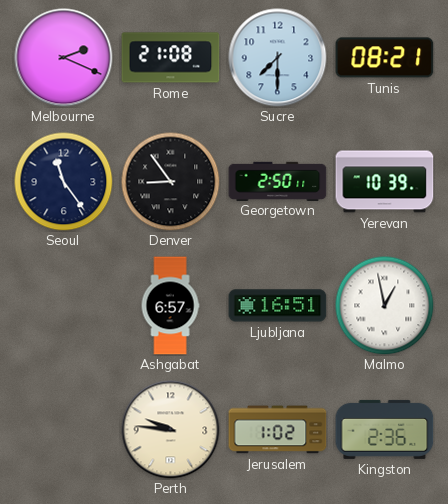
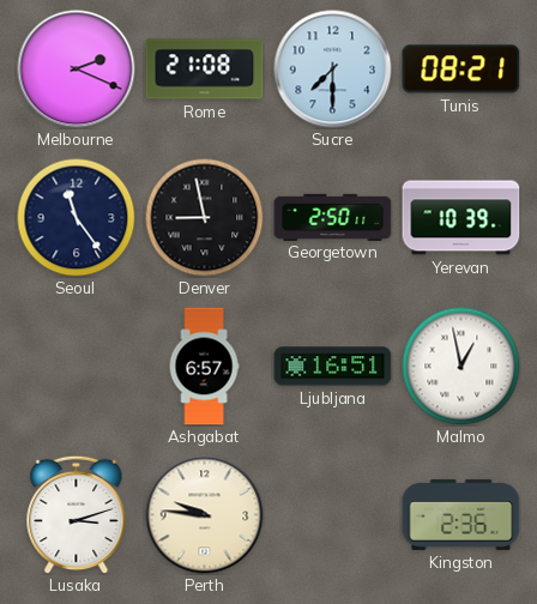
Denver: 8:54 -> 8:58 (205, 218)
Lusaka: none -> 3:12 (77, 514)
Jerusalem: 1:02 -> none (278, 430)
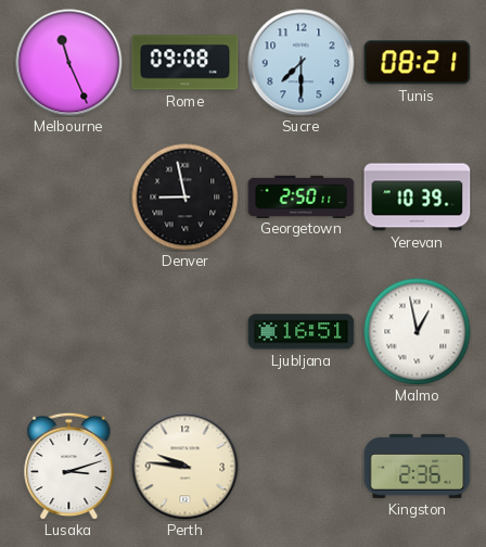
Melbourne: 2:19 -> 11:26 (69, 63)
Rome: 21:08 -> 09:08 (186, 63)
Seoul: 11:24 -> none (77, 218)
Ashgabat: 6:57 -> none (204, 367)
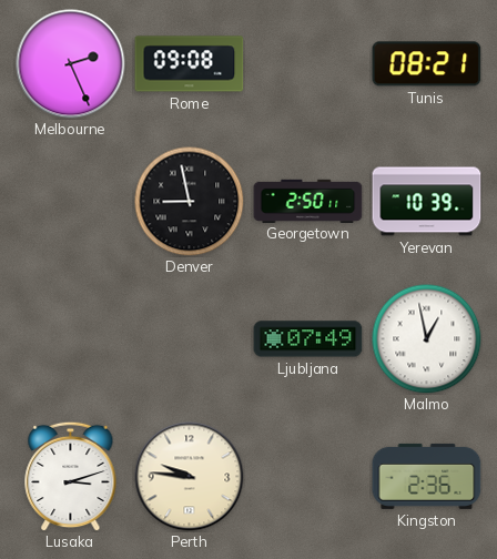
Melbourne: 11:26 -> 2:26 (71, 64)
Sucre: 7:30 -> none (302, 63)
Ljubljana: 16:51 -> 07:49 (308, 339)
